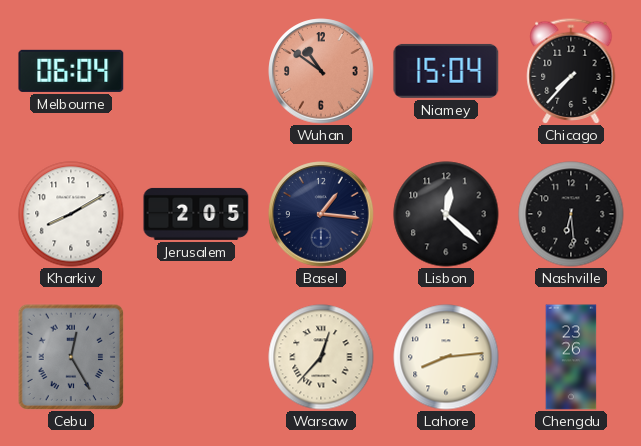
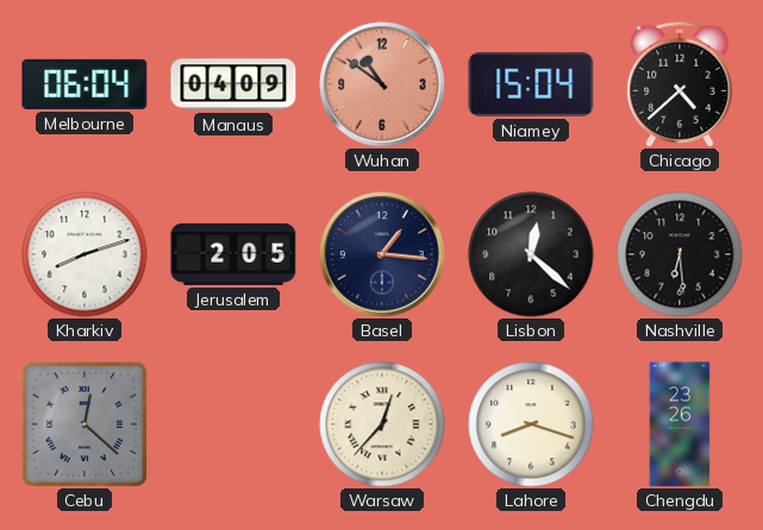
Manaus: none -> 04:09 (233, 84)
Chicago: 7:37 -> 4:38 (680, 84)
Kharkiv: 8:10 -> 8:12 (85, 254)
Cebu: 12:25 -> 12:22 (85, 424)
Lahore: 8:14 -> 8:18 (531, 424)
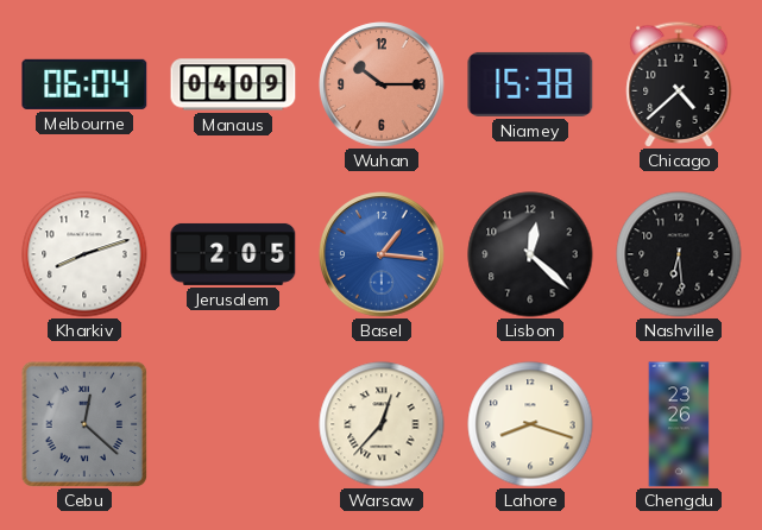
Wuhan: 10:51 -> 10:15 (382, 84)
Niamey: 15:04 -> 15:38 (530, 84)
Basel dial: navy -> blue (382, 254)
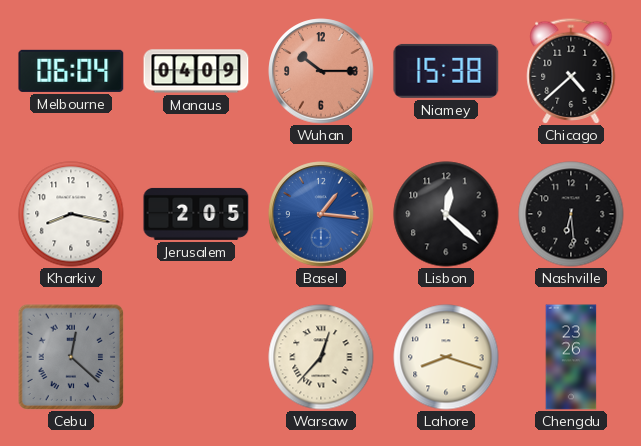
Kharkiv: 8:12 -> 8:17 (71, 214)
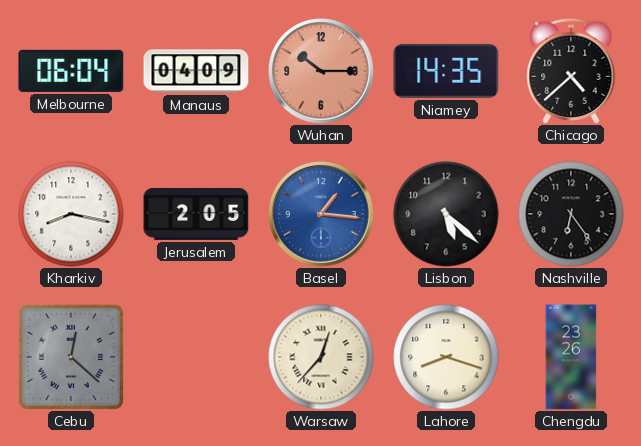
Niamey: 15:38 -> 14:35 (446, 71)
Lisbon: 12:22 -> 5:22 (446, 214)
Nashville: 6:29 -> 6:24 (571, 214)
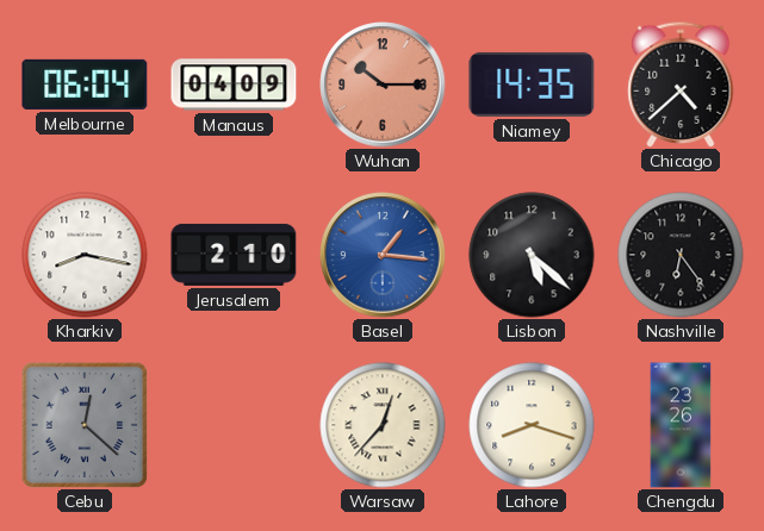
Jerusalem: 2:05 -> 2:10 (234, 255)
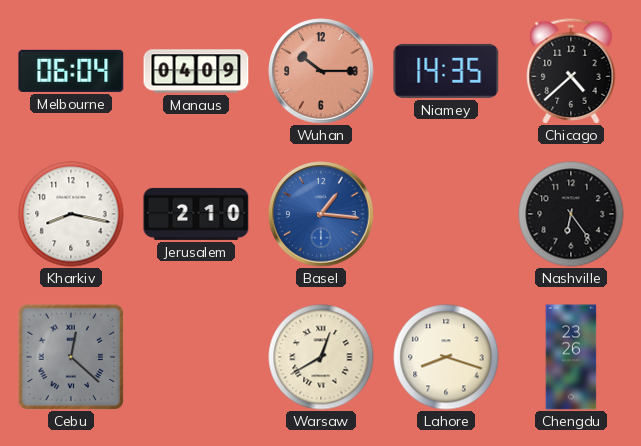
Lisbon: 5:22 -> none (532, 255)
Warsaw: 12:37 -> 12:40 (321, 357)
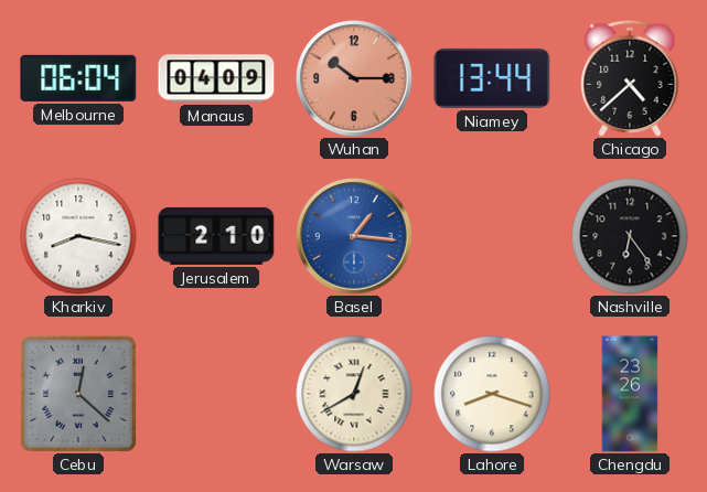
Niamey: 14:35 -> 13:44 (492, 78)
